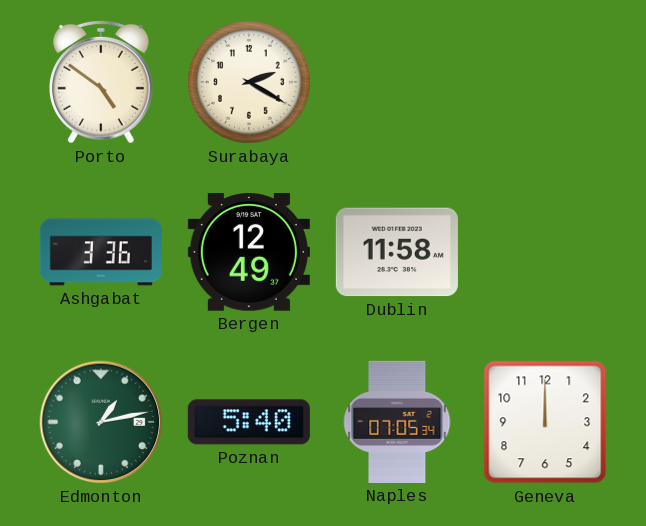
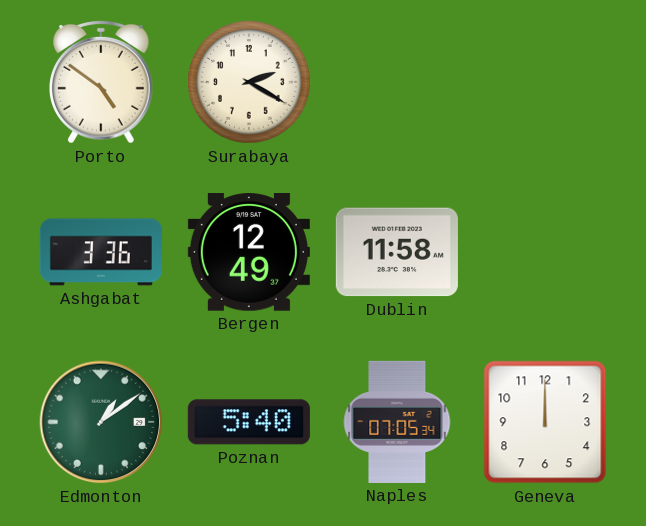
Edmonton: 1:13 -> 1:09 (101, 422)
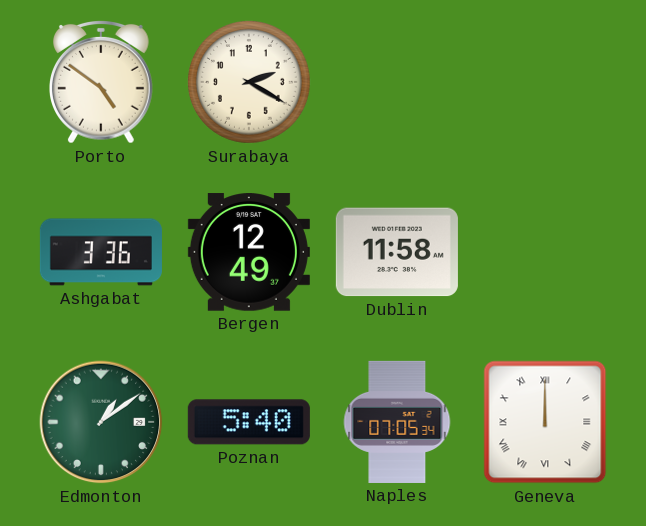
Geneva numerals: Arabic -> Roman (545, 422)
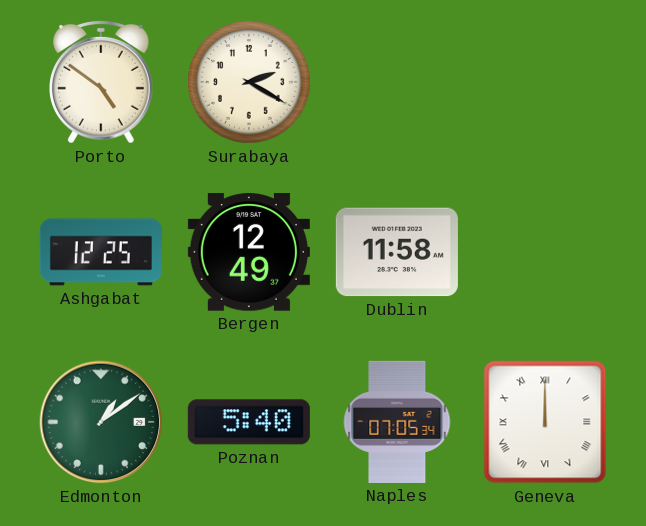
Ashgabat: 3:36 -> 12:25 (101, 252)
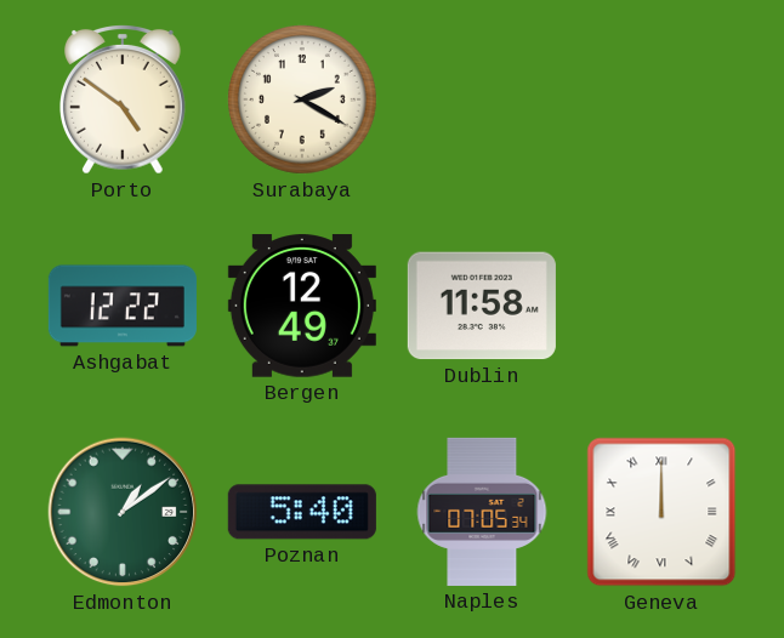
Ashgabat: 12:25 -> 12:22 (123, 306)
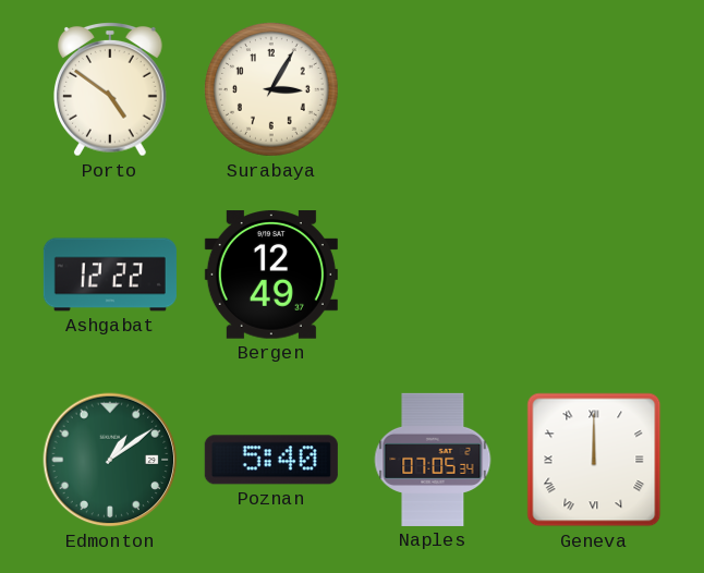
Surabaya: 2:20 -> 3:05 (272, 90)
Dublin: 11:58 -> none (482, 306)
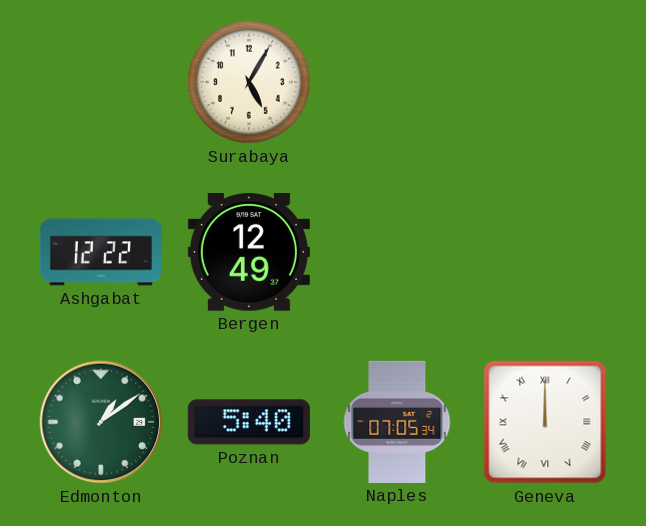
Porto: 4:51 -> none (111, 90)
Surabaya: 3:05 -> 5:05 (250, 83)
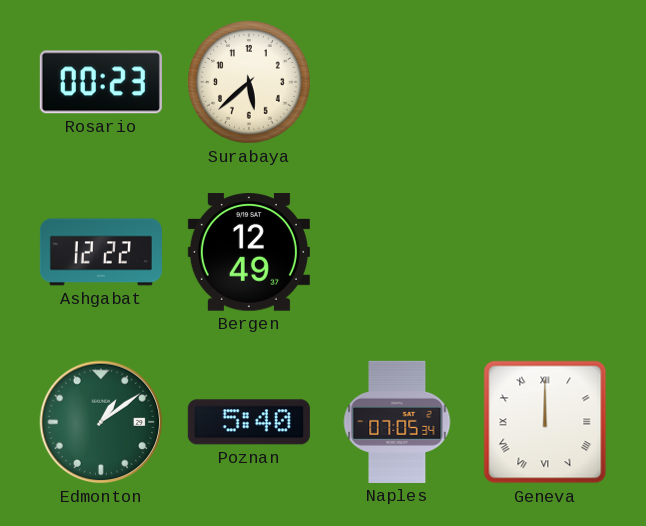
Rosario: none -> 00:23 (101, 82)
Surabaya: 5:05 -> 5:38 (250, 83)
